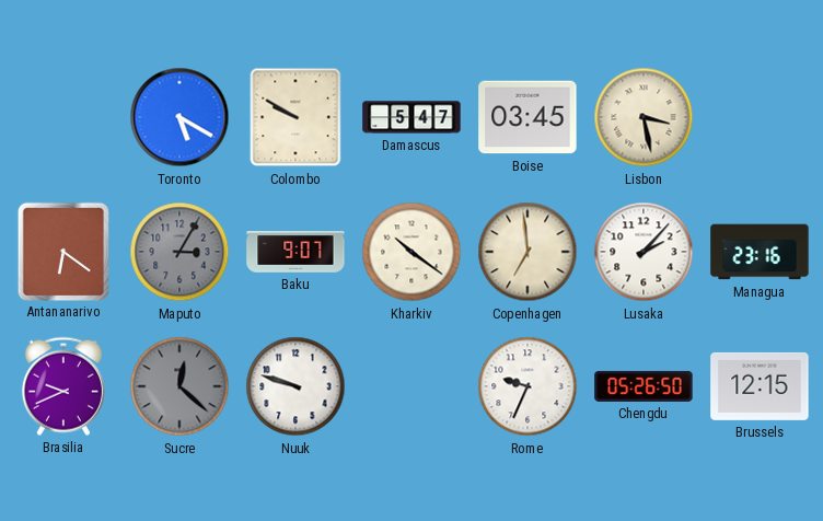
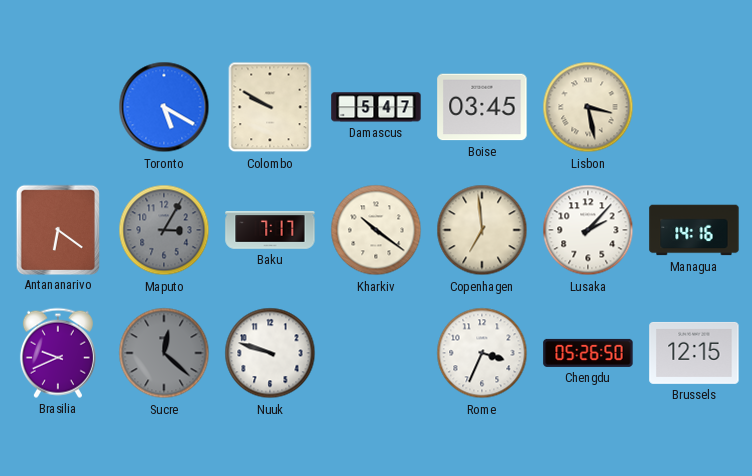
Baku: 9:07 -> 7:17 (270, 230)
Managua: 23:16 -> 14:16 (694, 230)
Rome: 9:34 -> 3:34 (482, 353)
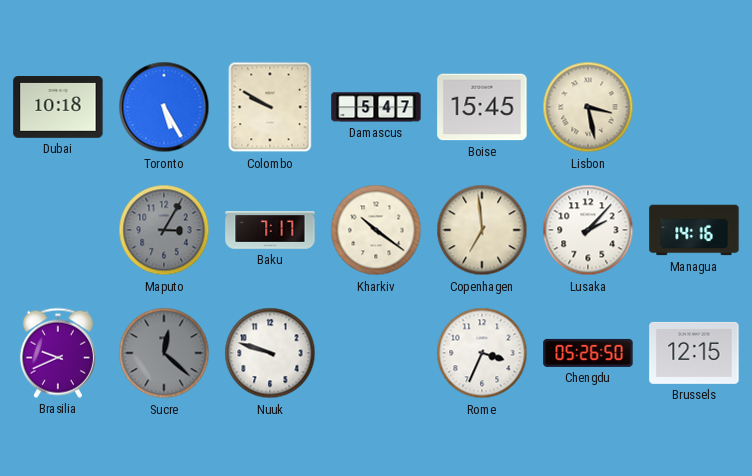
Dubai: none -> 10:18 (58, 107)
Toronto: 5:20 -> 5:25 (164, 107)
Boise: 03:45 -> 15:45 (482, 107)
Antananarivo: 6:21 -> none (57, 229)
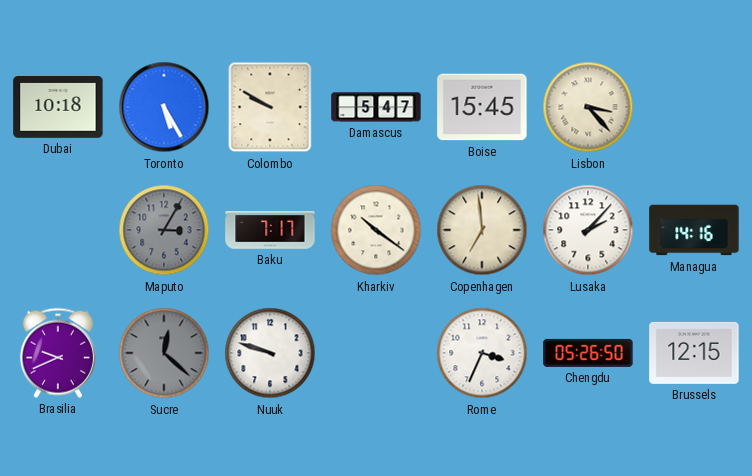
Lisbon: 3:28 -> 3:23 (588, 107)
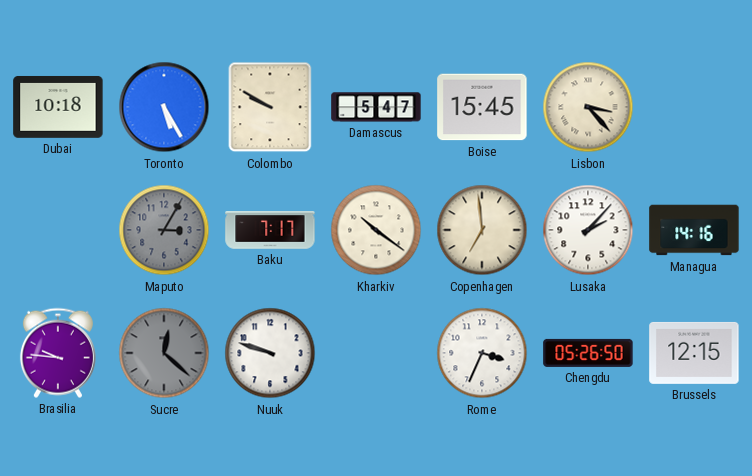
Brasilia: 9:41 -> 9:46 (58, 353)
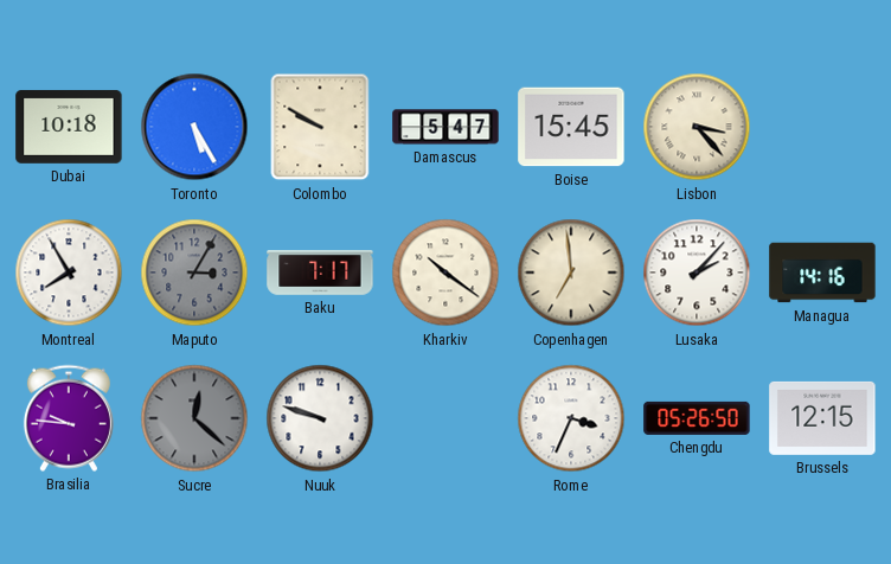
Montreal: none -> 7:55 (69, 273)
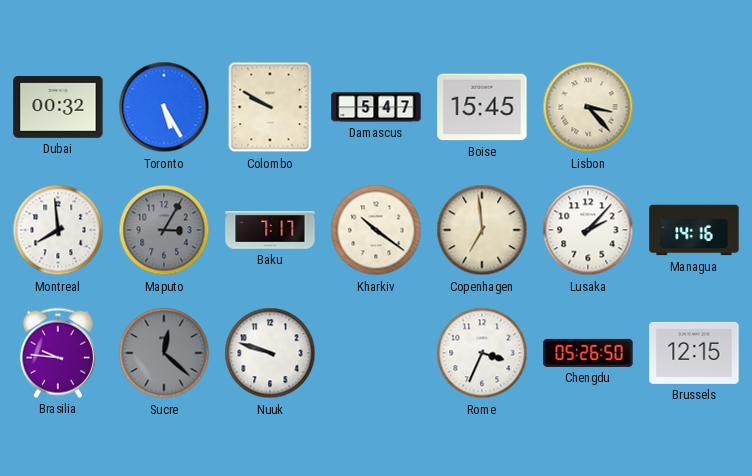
Dubai: 10:18 -> 00:32 (58, 107)
Montreal: 7:55 -> 7:59 (58, 230)
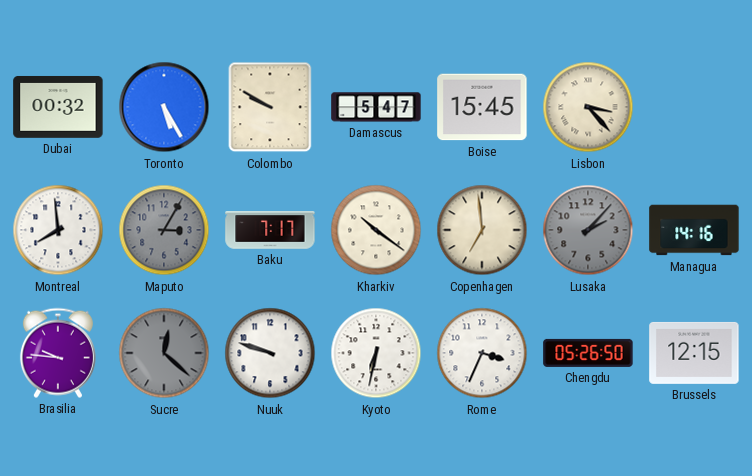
Lusaka dial: white -> grey (588, 230)
Kyoto: none -> 6:32 (376, 353)
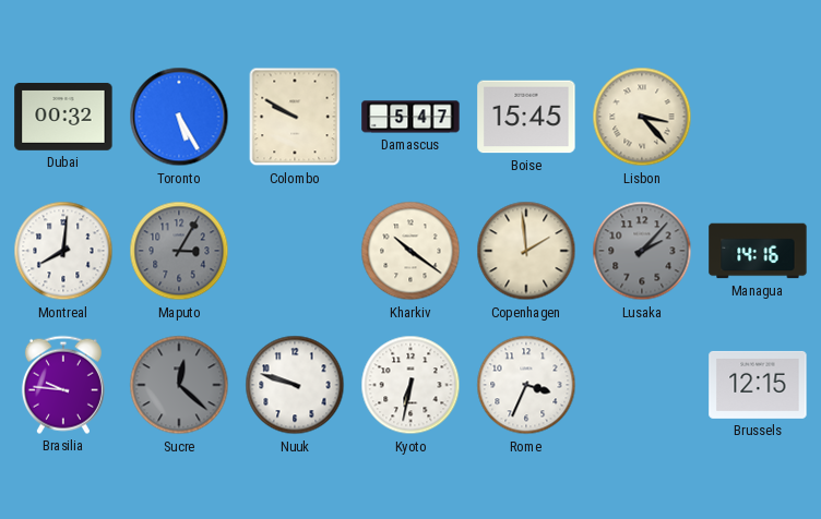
Montreal: 7:59 -> 8:01 (63, 251)
Baku: 7:17 -> none (270, 230)
Copenhagen: 6:59 -> 1:59 (526, 251)
Chengdu: 05:26 -> none (588, 353)
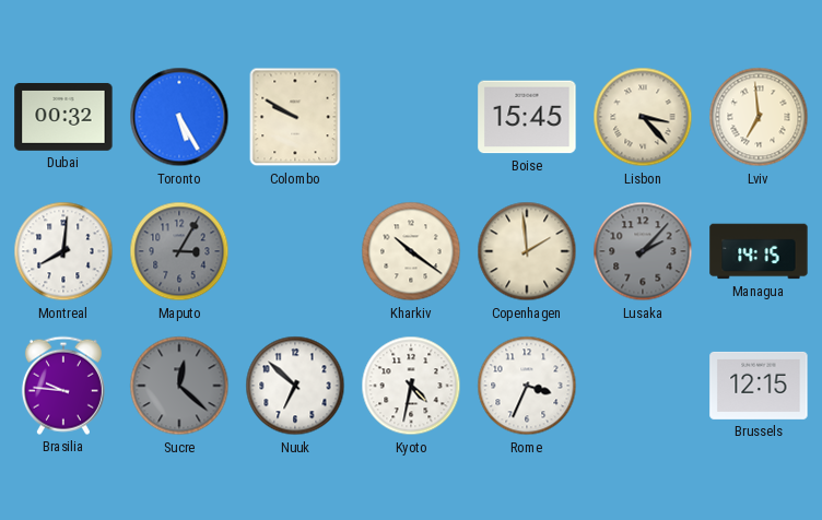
Damascus: 5:47 -> none (410, 117)
Lviv: none -> 6:59 (759, 117)
Managua: 14:16 -> 14:15 (759, 251)
Nuuk: 9:48 -> 6:52 (295, 386)
Kyoto: 6:32 -> 4:32 (411, 386)
